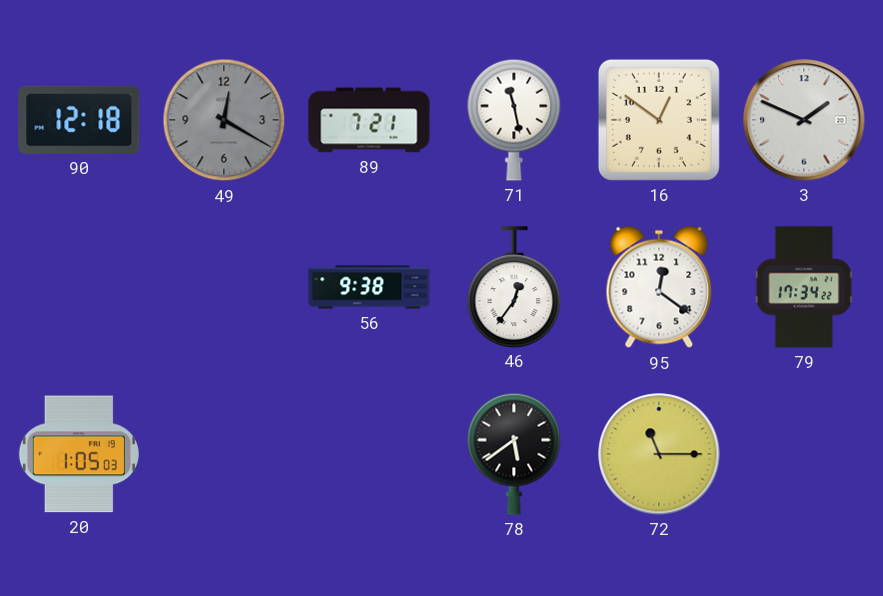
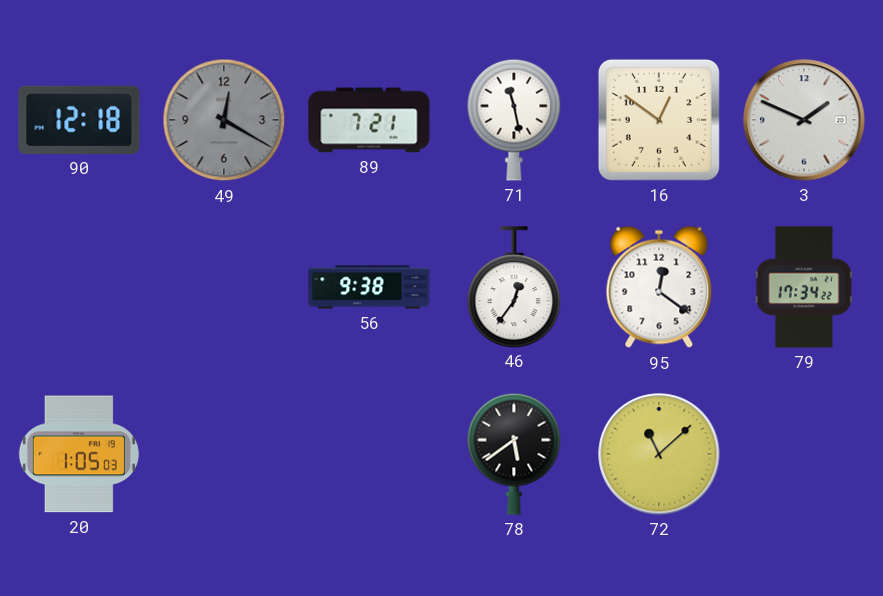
72: 11:15 -> 11:08 (659, 454)
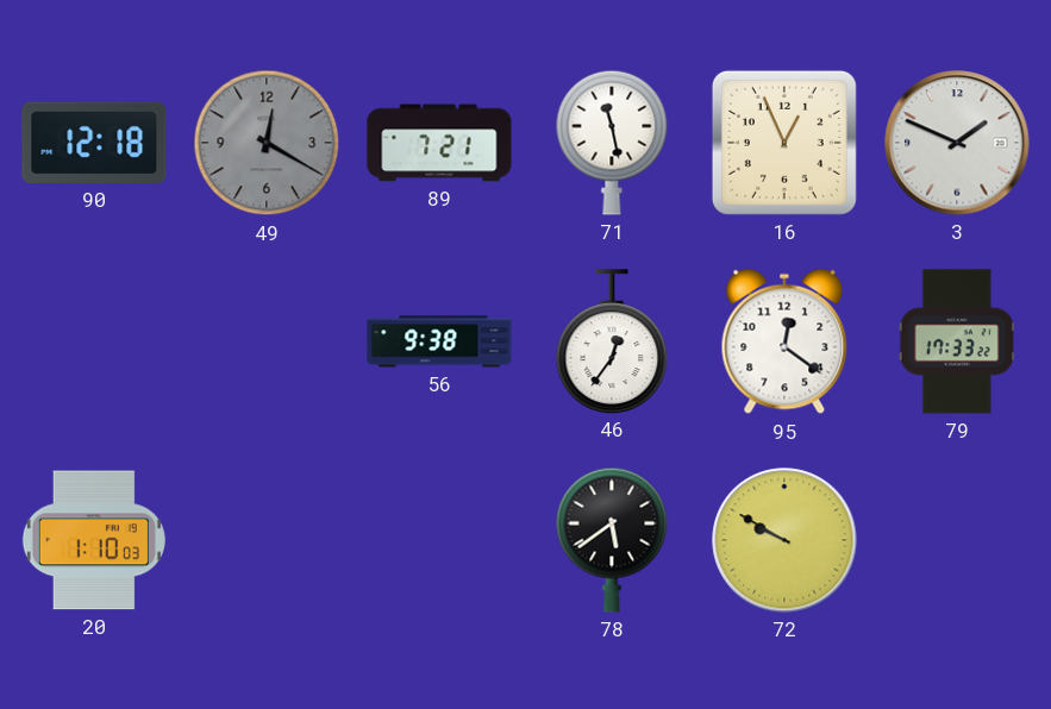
16: 12:51 -> 12:56 (784, 143)
79: 17:34 -> 17:33 (957, 341)
20: 1:05 -> 1:10 (94, 540)
72: 11:08 -> 9:50 (784, 540)
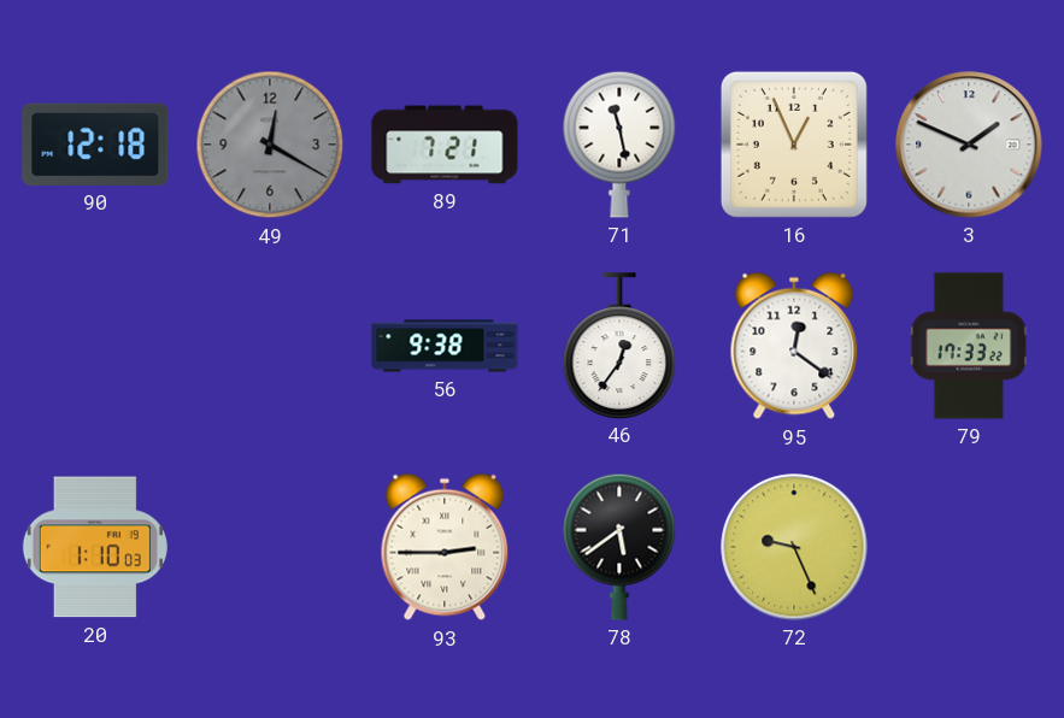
93: none -> 2:45 (445, 547)
72: 9:50 -> 9:26 (794, 547)
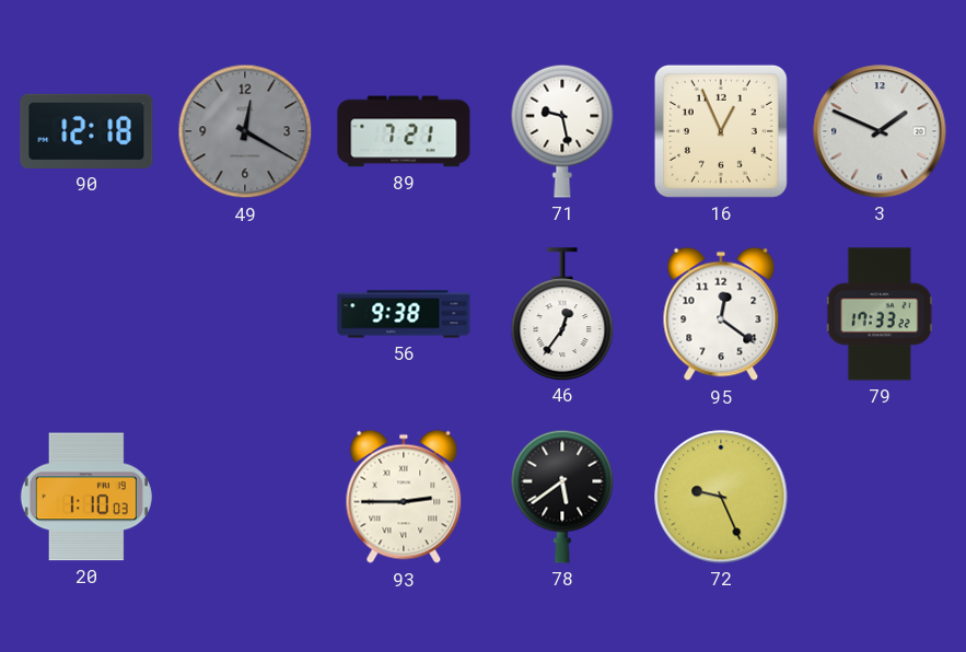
71: 11:28 -> 9:28 (562, 131)
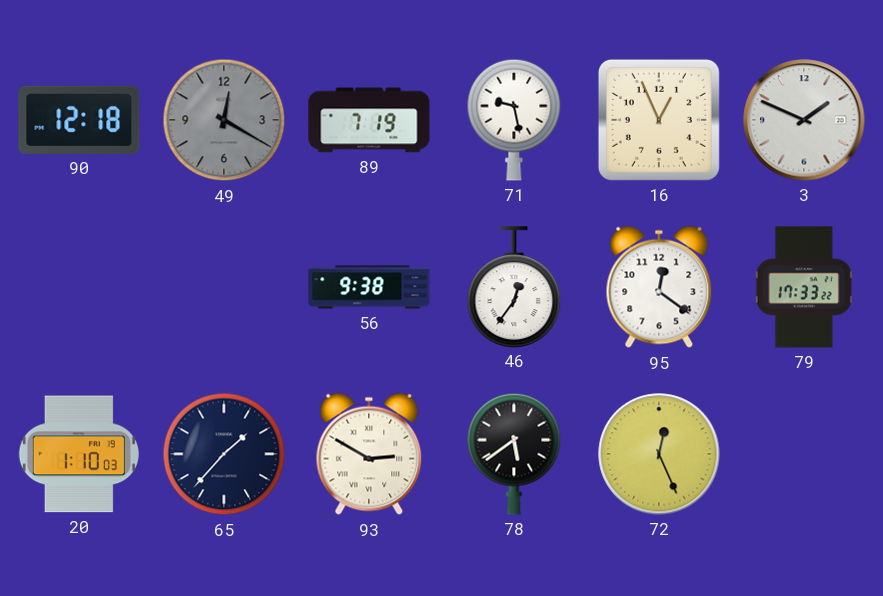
89: 7:21 -> 7:19 (369, 120)
65: none -> 1:37 (224, 454)
93: 2:45 -> 2:50 (369, 454)
72: 9:26 -> 12:26 (659, 454)
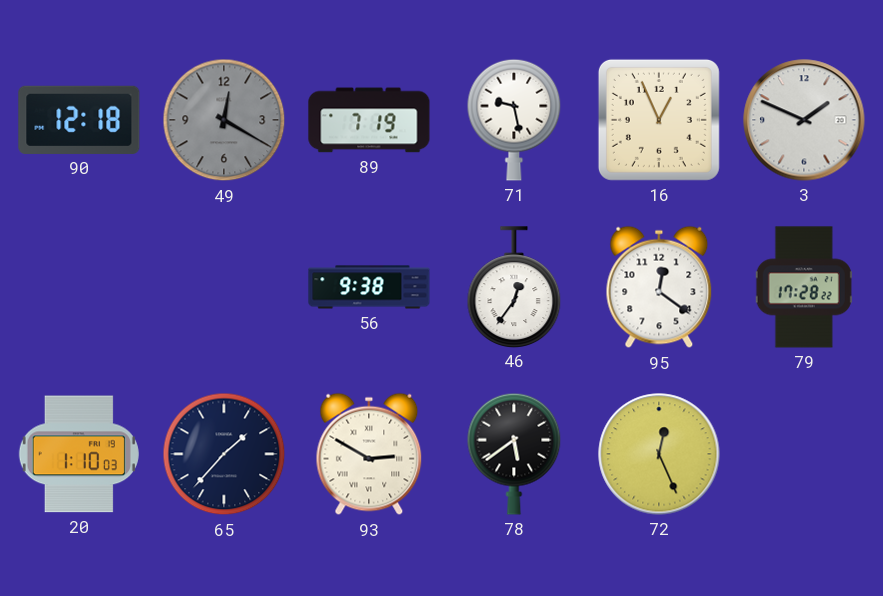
79: 17:33 -> 17:28 (804, 287)
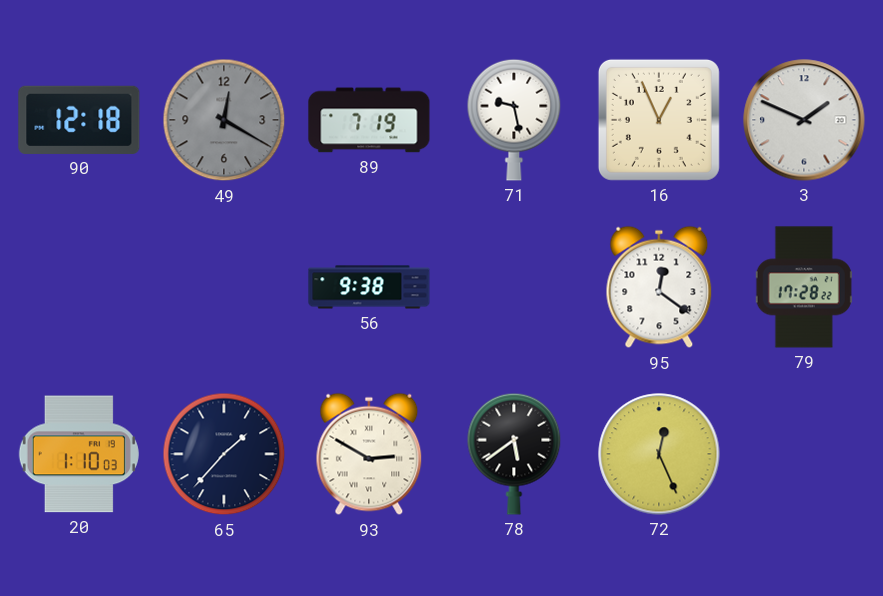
46: 12:36 -> none (514, 287)
